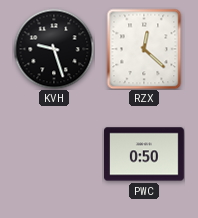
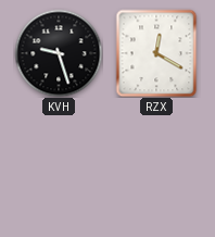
RZX: 12:22 -> 12:20 (156, 53)
PWC: 0:50 -> none (145, 154)
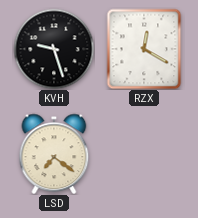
LSD: none -> 7:21 (54, 154)
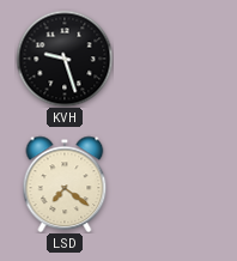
RZX: 12:20 -> none (144, 49)
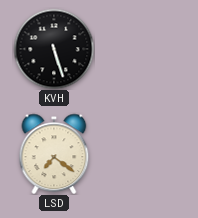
KVH: 9:27 -> 5:27 (54, 49)
